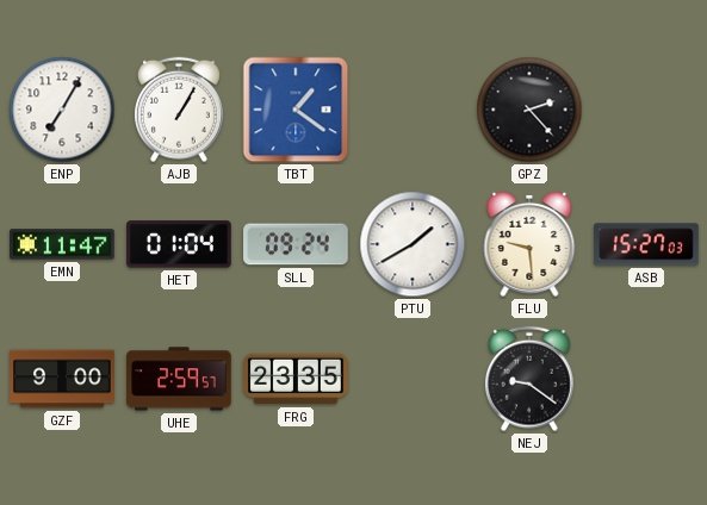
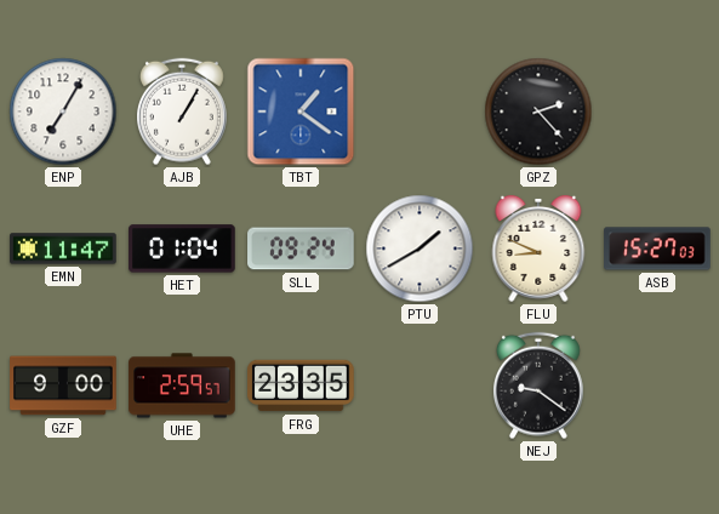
FLU: 9:29 -> 8:49 (538, 249)
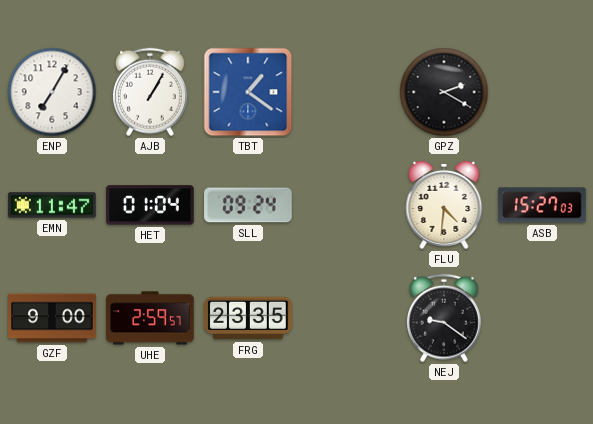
GPZ: 2:23 -> 2:20 (444, 92)
PTU: 1:40 -> none (420, 249)
FLU: 8:49 -> 4:31 (444, 205)
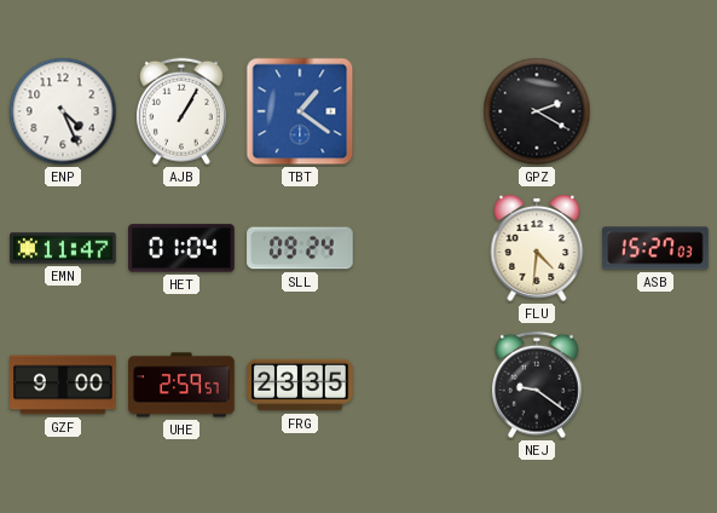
ENP: 7:05 -> 4:26 (63, 111)
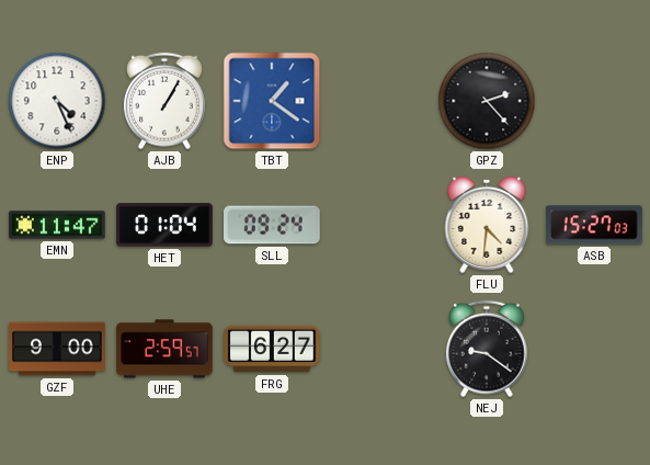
GPZ: 2:20 -> 2:23 (487, 101)
FRG: 23:35 -> 6:27 (272, 349)
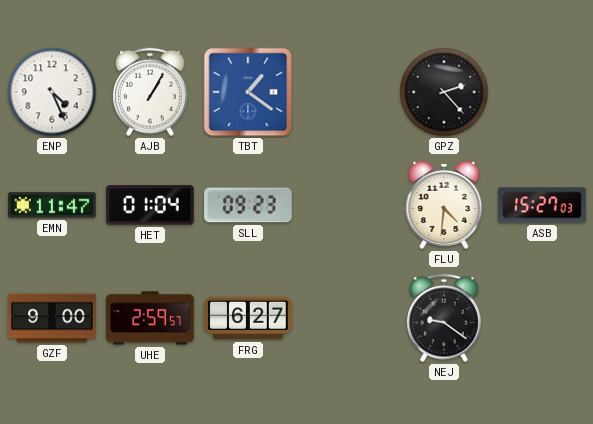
SLL: 09:24 -> 09:23 (248, 205)
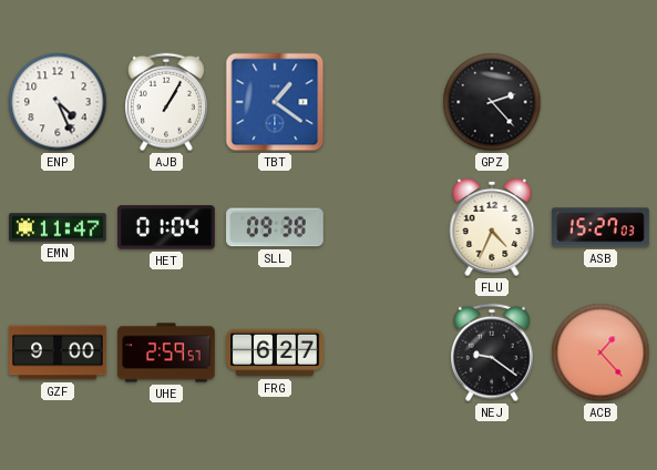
SLL: 09:23 -> 09:38 (275, 227)
FLU: 4:31 -> 4:34 (492, 227)
ACB: none -> 1:23 (600, 352)
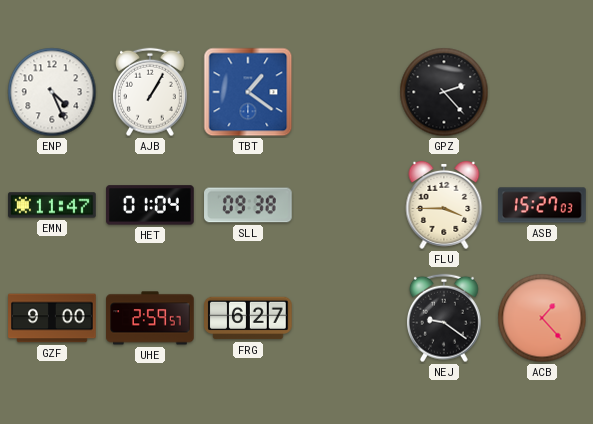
FLU: 4:34 -> 3:45 (444, 205)
